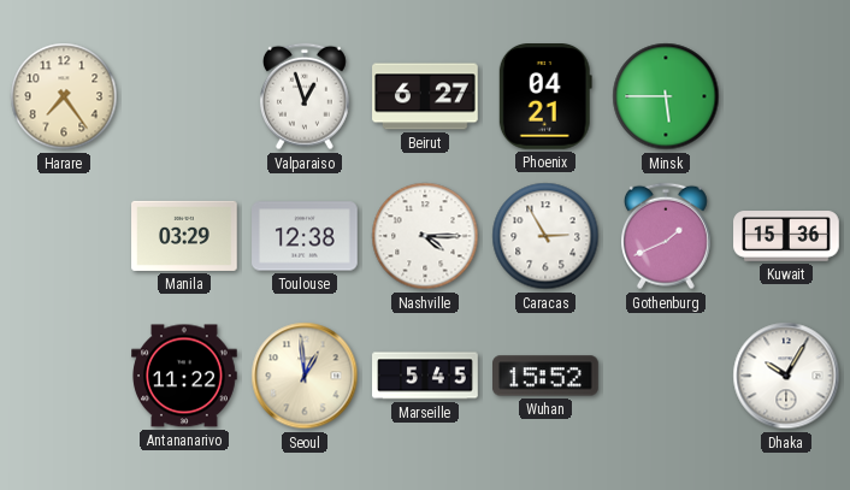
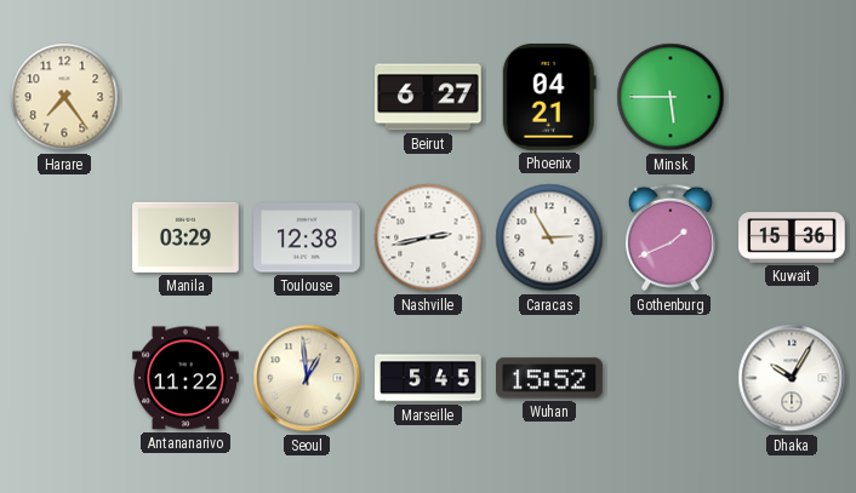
Valparaiso: 12:57 -> none (305, 96)
Nashville: 4:15 -> 2:43 (428, 237)
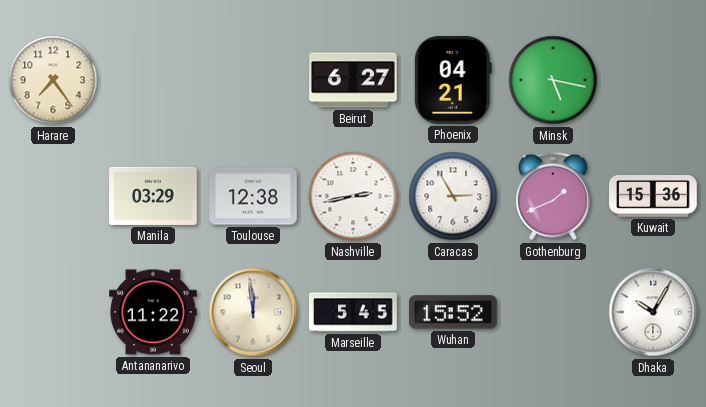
Minsk: 5:45 -> 5:17 (553, 80)
Seoul: 12:59 -> 11:59 (253, 312)
